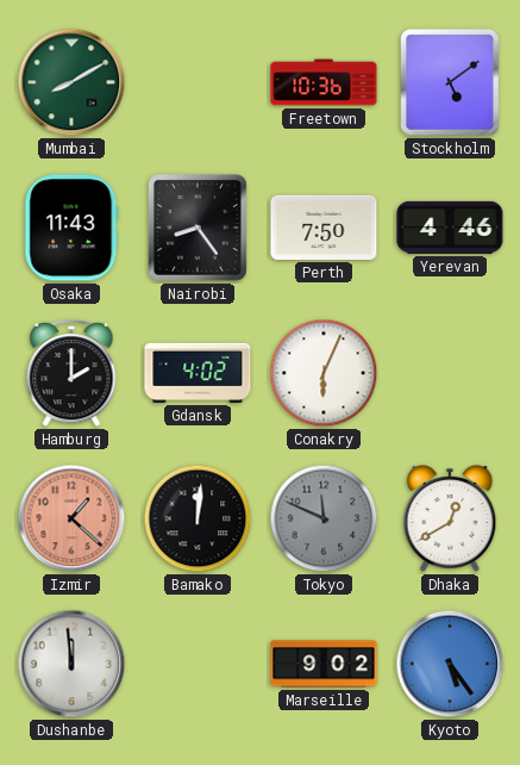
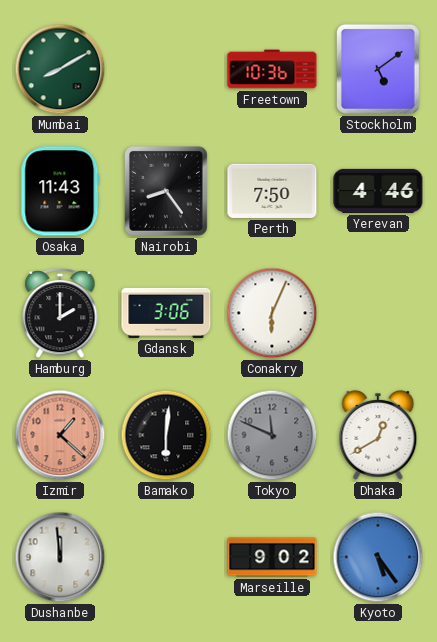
Gdansk: 4:02 -> 3:06 (166, 313)
Bamako: 12:01 -> 6:01 (166, 435)
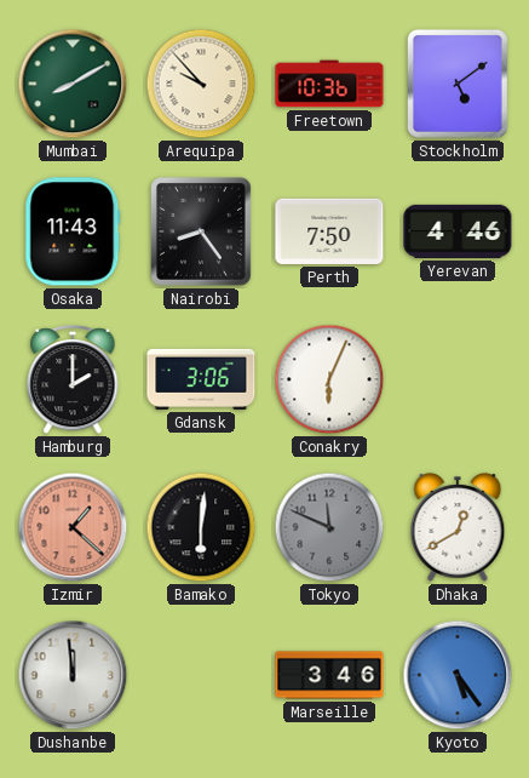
Arequipa: none -> 9:53 (201, 84)
Marseille: 9:02 -> 3:46 (329, 675)
